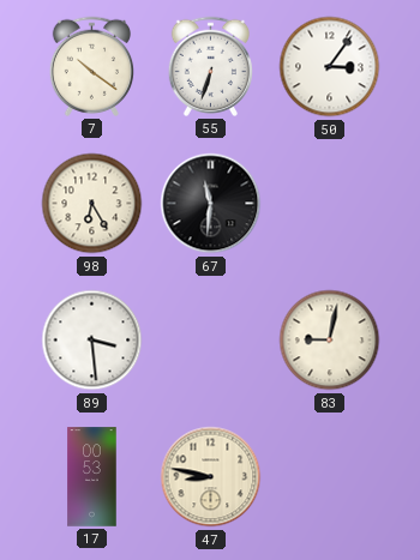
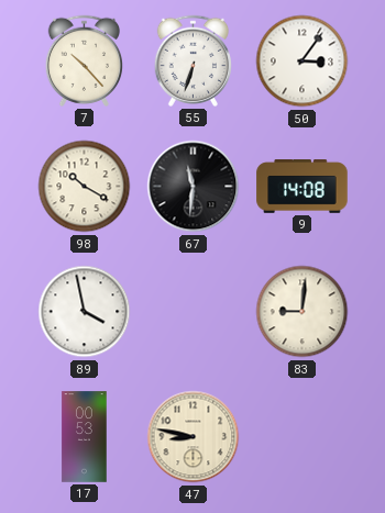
7: 10:21 -> 10:23 (84, 60)
98: 6:25 -> 10:20 (85, 187)
9: none -> 14:08 (302, 187)
89: 3:29 -> 3:58 (85, 312)
83: 9:02 -> 9:01 (302, 312)
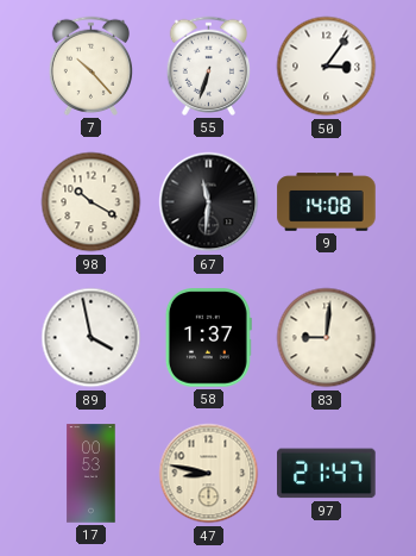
58: none -> 1:37 (208, 338)
97: none -> 21:47 (327, 474)
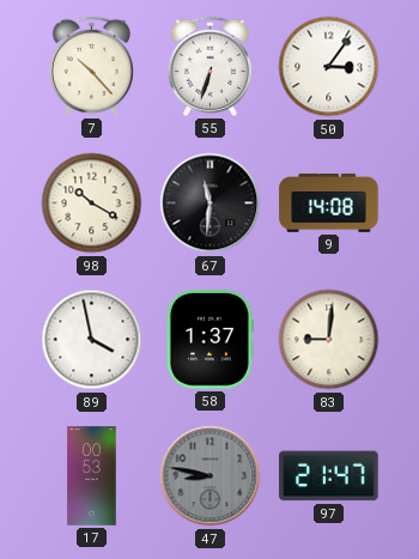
47 dial: cream -> grey (211, 476)
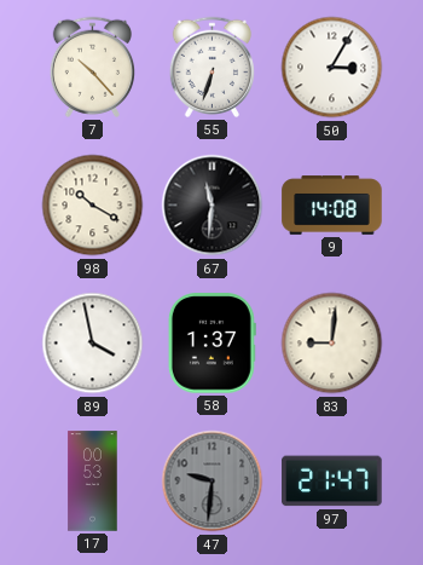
50: 3:06 -> 3:05 (332, 68)
47: 8:47 -> 9:31 (213, 482)
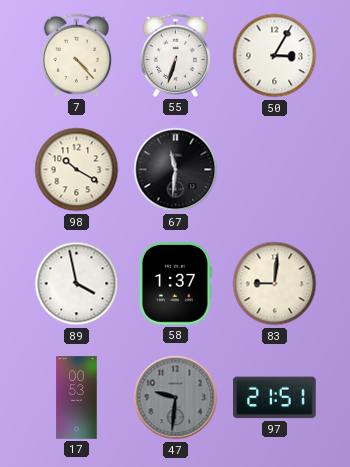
7: 10:23 -> 4:23 (76, 55)
9: 14:08 -> none (332, 206)
97: 21:47 -> 21:51 (275, 398)
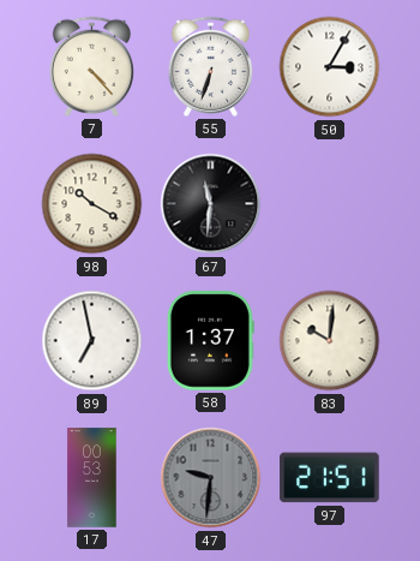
89: 3:58 -> 6:58 (92, 341)
83: 9:01 -> 10:01 (330, 341)
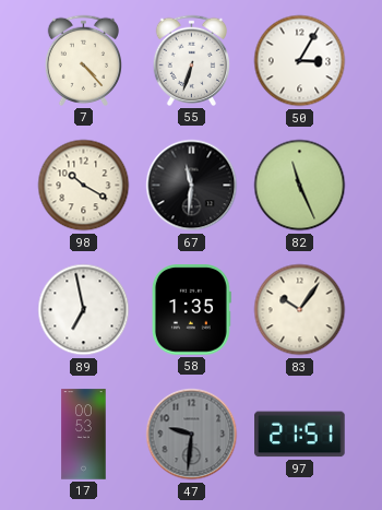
82: none -> 11:26 (300, 186)
58: 1:37 -> 1:35 (191, 310)
83: 10:01 -> 10:06 (300, 310)
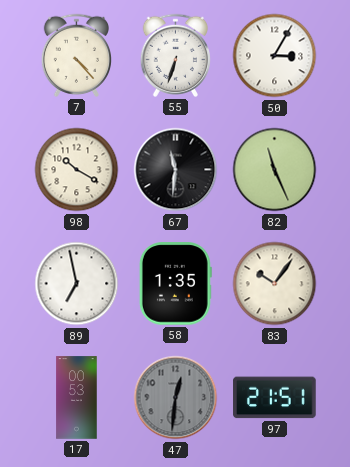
47: 9:31 -> 12:31 (176, 398)
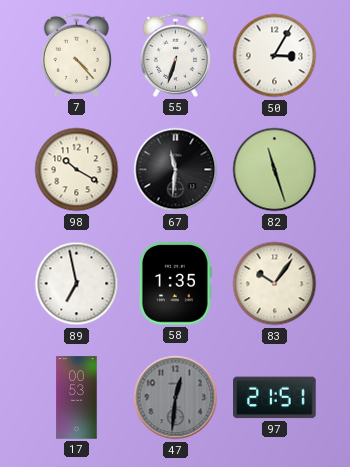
82: 11:26 -> 11:27 (275, 170)
